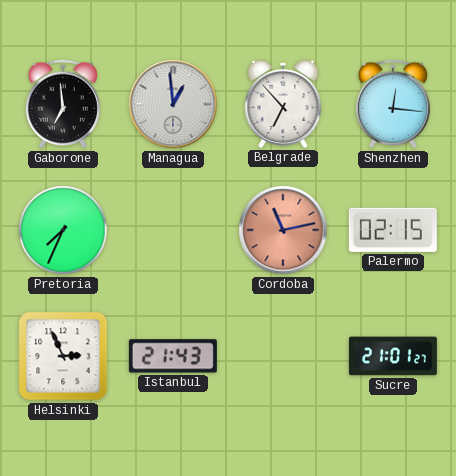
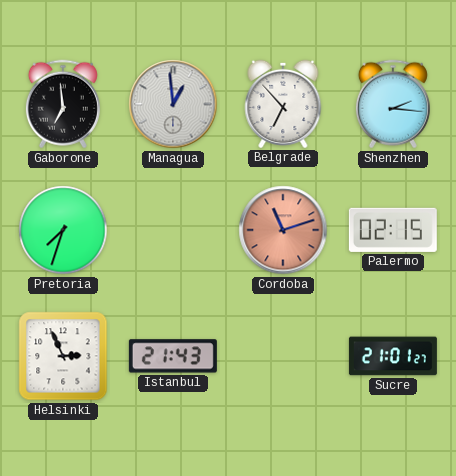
Shenzhen: 12:16 -> 2:16 (393, 104)
Pretoria: 7:34 -> 7:33 (63, 230)
Cordoba: 11:13 -> 11:12 (283, 230)
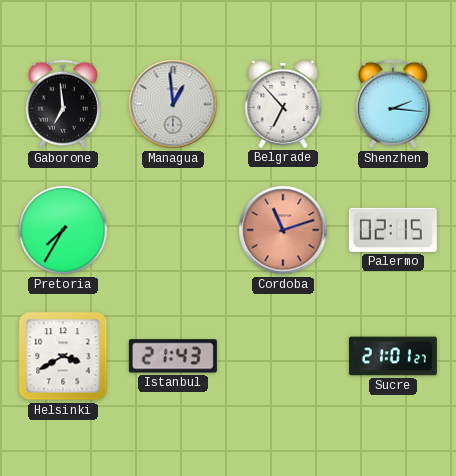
Pretoria: 7:33 -> 7:35 (63, 230)
Helsinki: 2:56 -> 3:40 (63, 356)
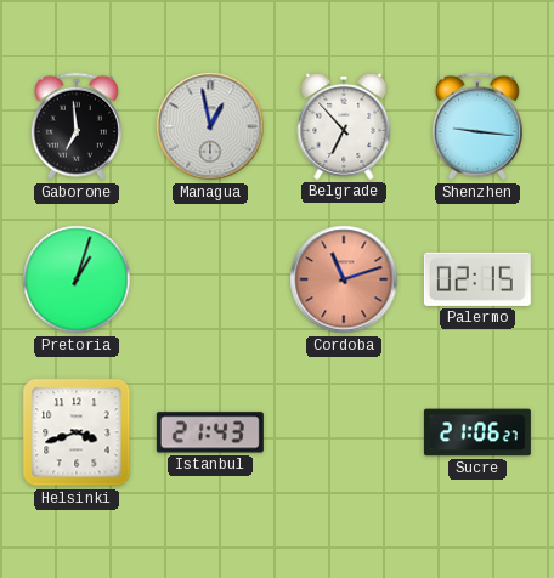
Managua: 12:59 -> 12:58 (210, 126)
Shenzhen: 2:16 -> 9:16 (477, 126)
Pretoria: 7:35 -> 1:03 (77, 279)
Helsinki: 3:40 -> 3:42 (77, 432)
Sucre: 21:01 -> 21:06 (477, 432)
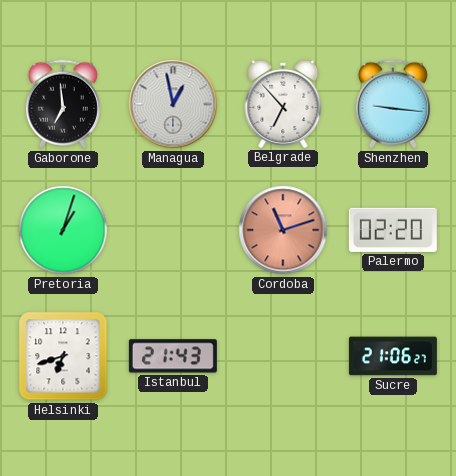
Palermo: 02:15 -> 02:20 (393, 230)
Helsinki: 3:42 -> 6:42 (63, 356)
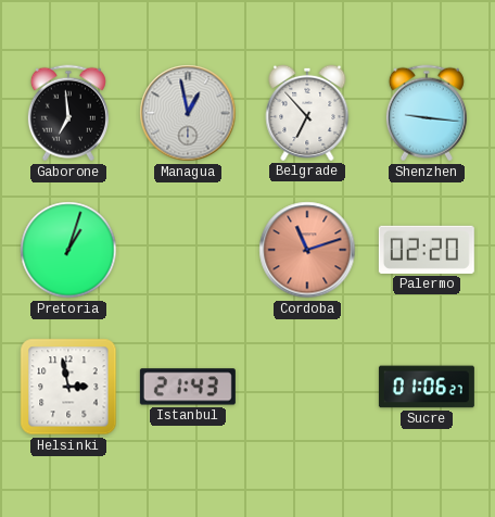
Helsinki: 6:42 -> 2:58 (68, 387)
Sucre: 21:06 -> 01:06 (427, 387)
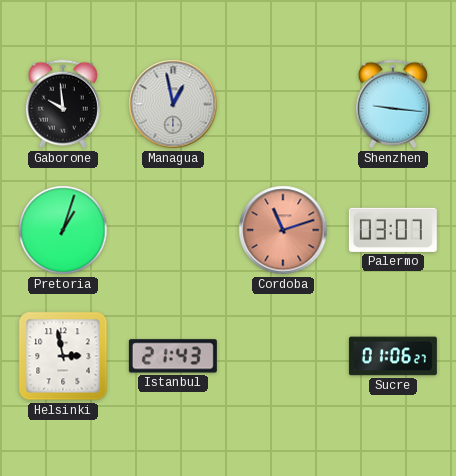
Gaborone: 6:59 -> 9:59 (63, 104)
Belgrade: 6:53 -> none (307, 113)
Palermo: 02:20 -> 03:07 (393, 230)
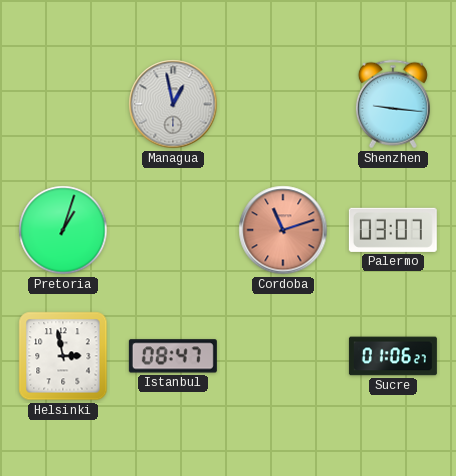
Gaborone: 9:59 -> none (63, 104)
Istanbul: 21:43 -> 08:47 (173, 356)
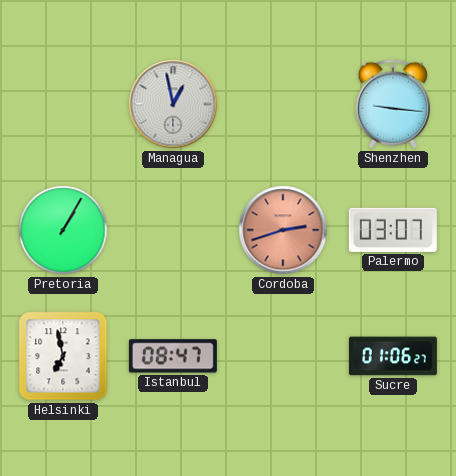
Pretoria: 1:03 -> 1:05 (63, 230)
Cordoba: 11:12 -> 2:42 (283, 230)
Helsinki: 2:58 -> 6:58 (63, 356)
